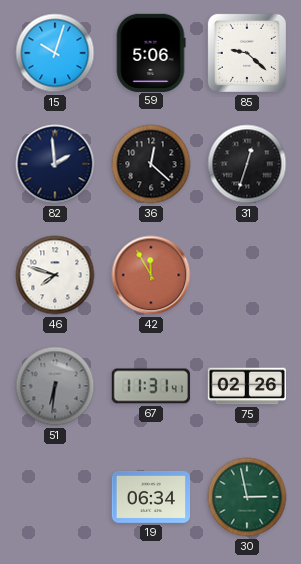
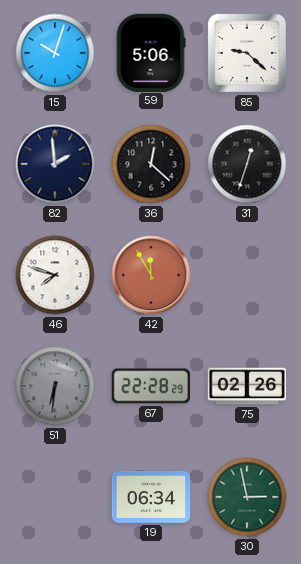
67: 11:31 -> 22:28 (151, 386)
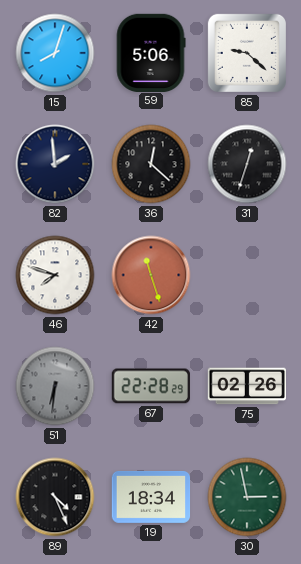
15: 10:03 -> 8:03 (55, 53)
42: 11:55 -> 11:27 (151, 275)
89: none -> 4:26 (55, 497)
19: 06:34 -> 18:34 (151, 498)
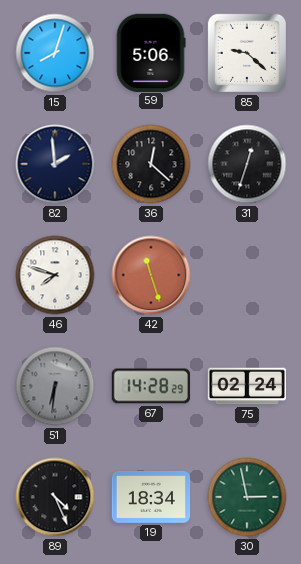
67: 22:28 -> 14:28 (151, 386)
75: 02:26 -> 02:24 (246, 386)
